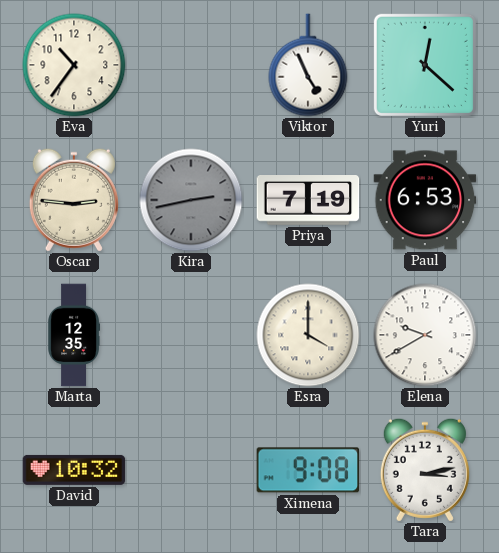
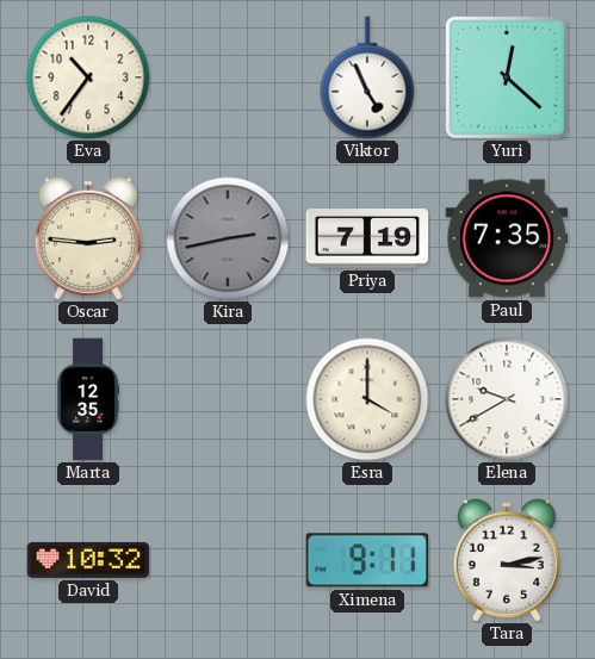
Paul: 6:53 -> 7:35 (507, 238)
Ximena: 9:08 -> 9:11 (367, 560)
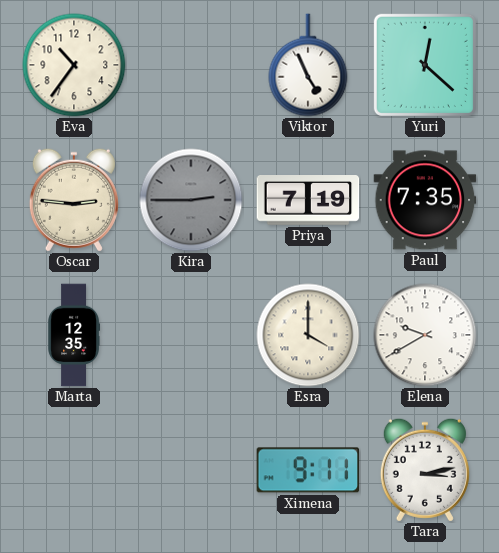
Kira: 2:43 -> 2:45 (191, 200)
David: 10:32 -> none (88, 560)
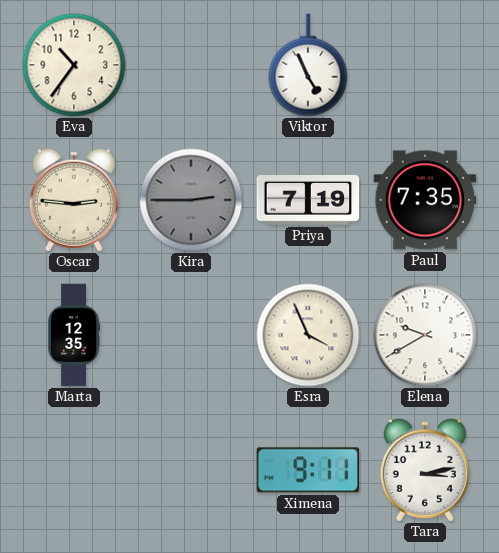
Yuri: 12:22 -> none (425, 65)
Esra: 4:00 -> 3:56 (308, 335)
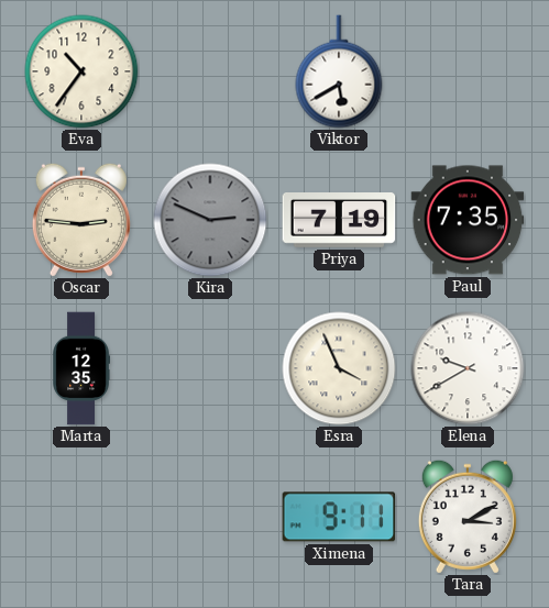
Viktor: 4:56 -> 5:40 (339, 71)
Kira: 2:45 -> 2:49 (210, 220)
Tara: 3:13 -> 3:10 (468, 517)
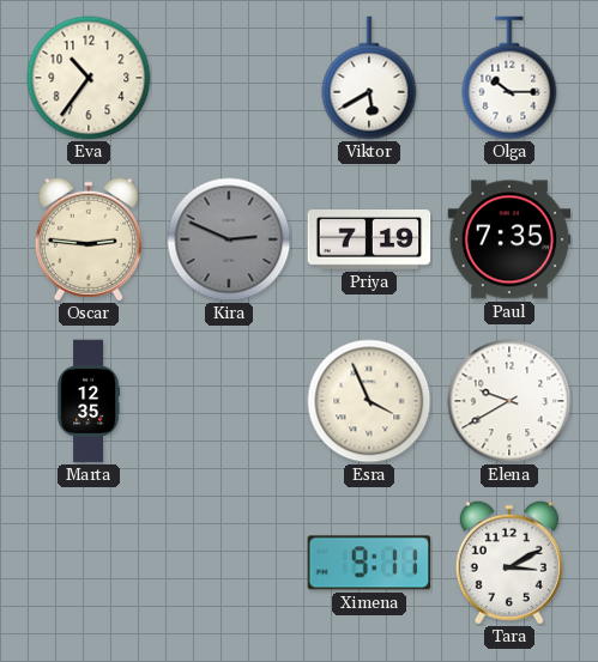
Olga: none -> 10:15 (509, 78)
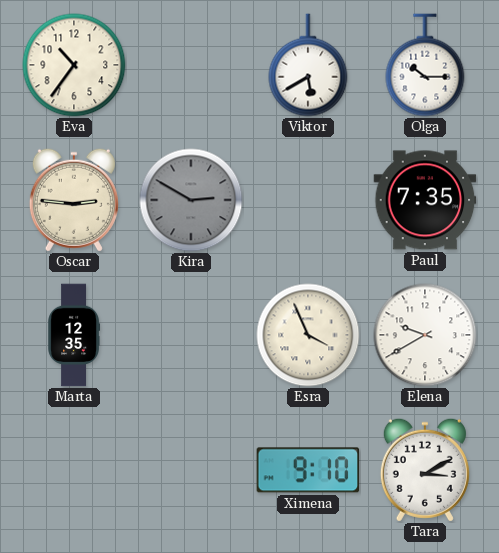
Kira: 2:49 -> 2:50 (191, 200)
Priya: 7:19 -> none (369, 241)
Ximena: 9:11 -> 9:10 (308, 470)
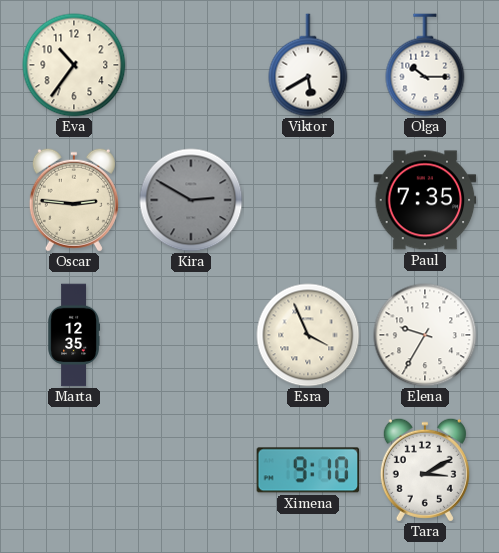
Elena: 9:40 -> 9:35 (425, 335)
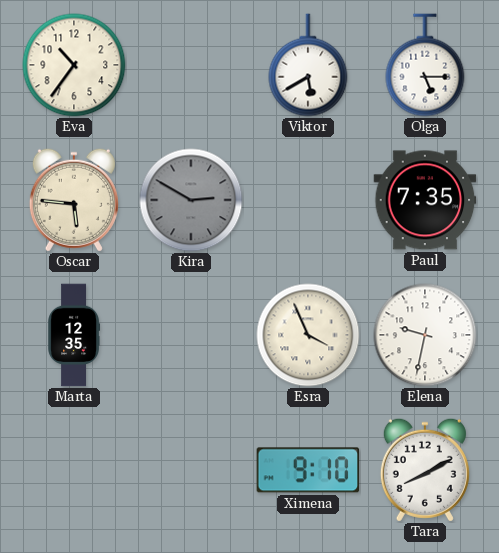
Olga: 10:15 -> 5:15 (425, 65)
Oscar: 2:46 -> 5:46 (74, 200)
Elena: 9:35 -> 9:32 (425, 335)
Tara: 3:10 -> 8:10 (425, 470)
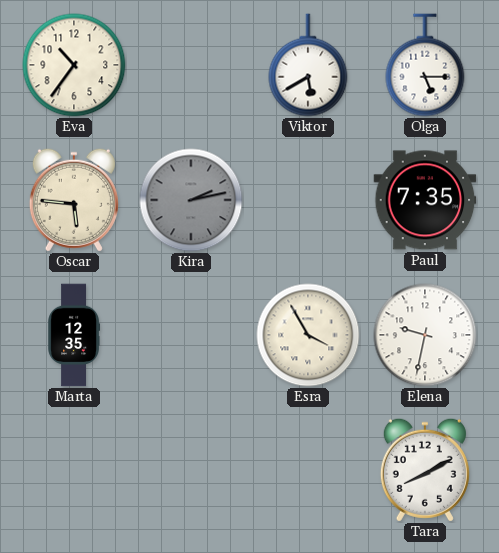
Kira: 2:50 -> 2:13 (191, 200)
Esra: 3:56 -> 3:55 (308, 335)
Ximena: 9:10 -> none (308, 470)
